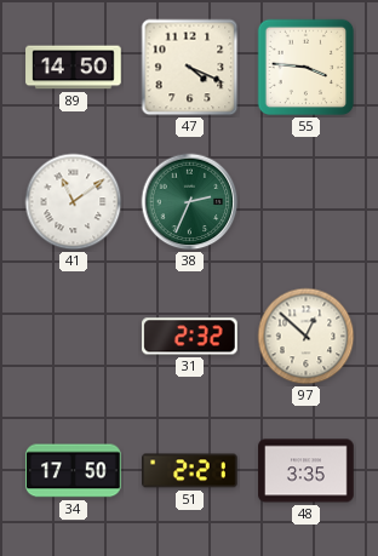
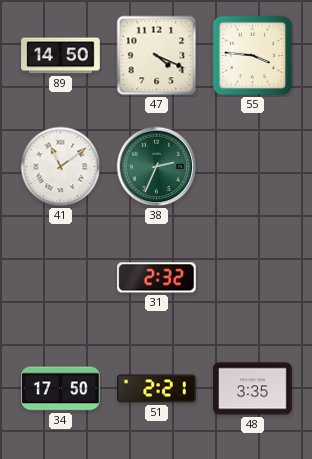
97: 12:52 -> none (307, 337)
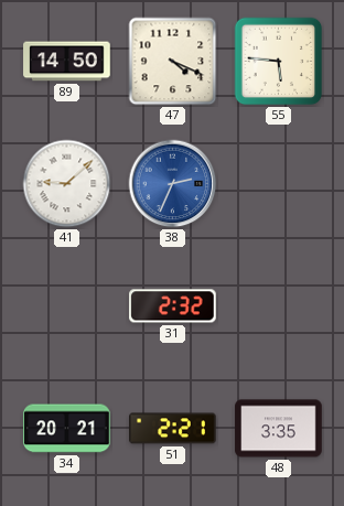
55: 3:46 -> 5:46 (279, 62)
41: 11:09 -> 9:08 (67, 184)
38 dial: green -> blue (173, 184)
34: 17:50 -> 20:21 (67, 429)
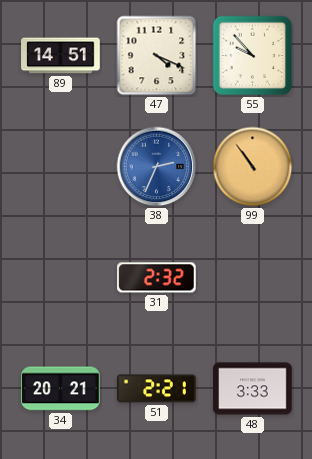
89: 14:50 -> 14:51 (61, 56)
55: 5:46 -> 9:53 (253, 56)
41: 9:08 -> none (67, 184)
99: none -> 10:54 (253, 167)
48: 3:35 -> 3:33 (253, 389)
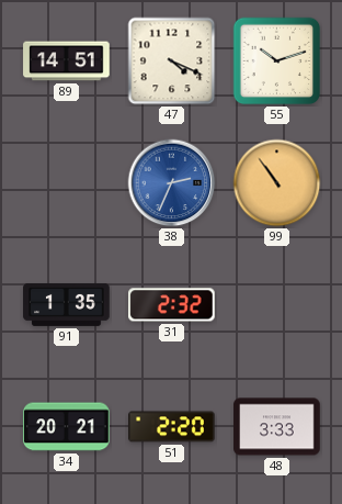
55: 9:53 -> 10:12 (277, 61)
91: none -> 1:35 (67, 304)
51: 2:21 -> 2:20 (172, 427)
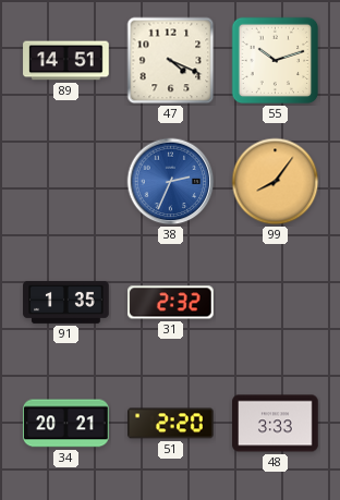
99: 10:54 -> 8:06 (276, 182)
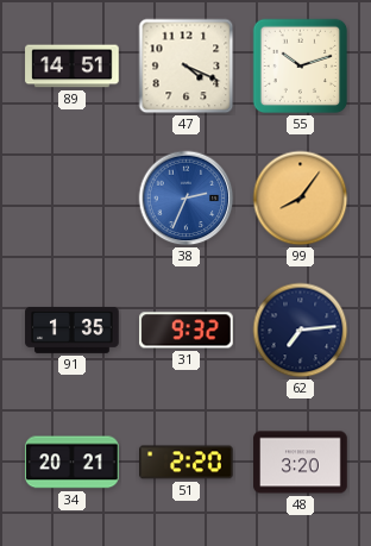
31: 2:32 -> 9:32 (187, 331)
62: none -> 7:14 (301, 331)
48: 3:33 -> 3:20 (301, 463)
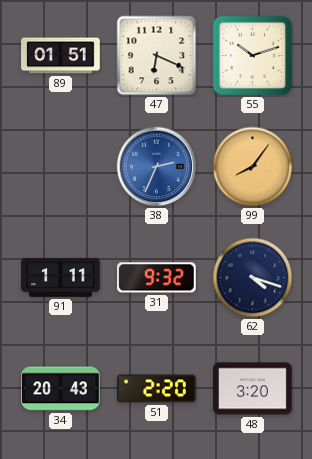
89: 14:51 -> 01:51 (61, 56)
47: 4:19 -> 6:19 (157, 56)
91: 1:35 -> 1:11 (61, 277)
62: 7:14 -> 4:18 (253, 278)
34: 20:21 -> 20:43 (61, 389)
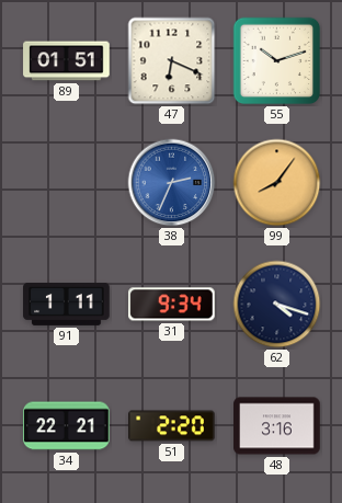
31: 9:32 -> 9:34 (172, 305)
34: 20:43 -> 22:21 (67, 426)
48: 3:20 -> 3:16 (277, 426)
